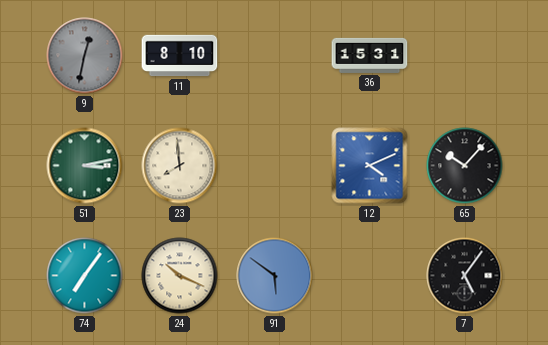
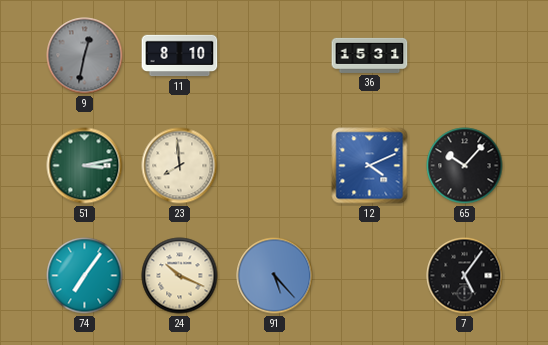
91: 5:51 -> 5:23 (275, 276)
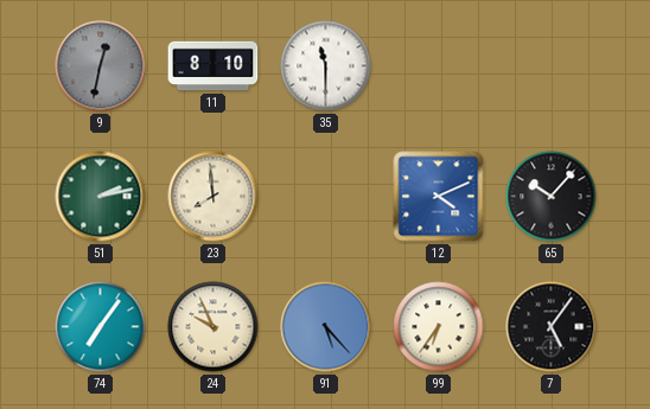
35: none -> 11:30 (326, 66)
36: 15:31 -> none (370, 55)
51: 3:13 -> 2:13 (101, 197)
24: 10:19 -> 9:56 (214, 327)
99: none -> 6:36 (439, 327)
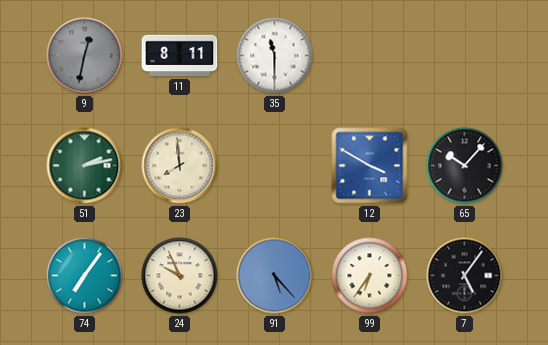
11: 8:10 -> 8:11 (180, 56)
12: 4:11 -> 3:50 (370, 166)
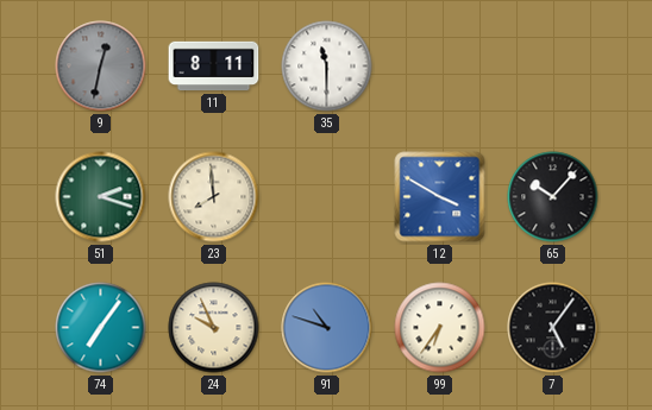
51: 2:13 -> 2:18 (101, 197)
91: 5:23 -> 10:48 (327, 328)
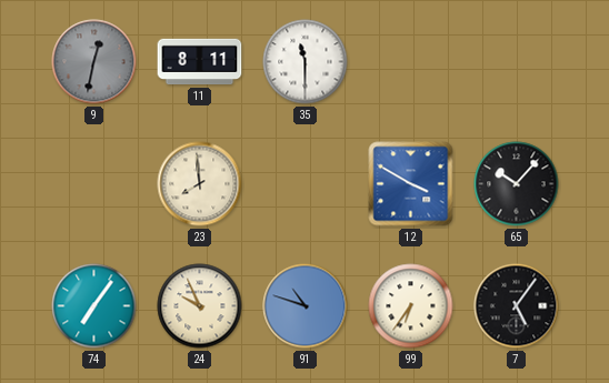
51: 2:18 -> none (101, 197)
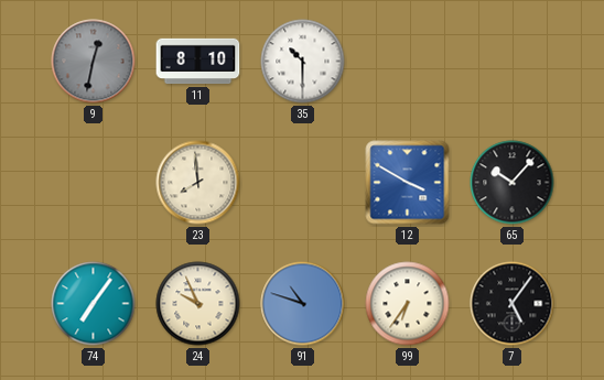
11: 8:11 -> 8:10 (198, 62)
35: 11:30 -> 10:30 (303, 62)
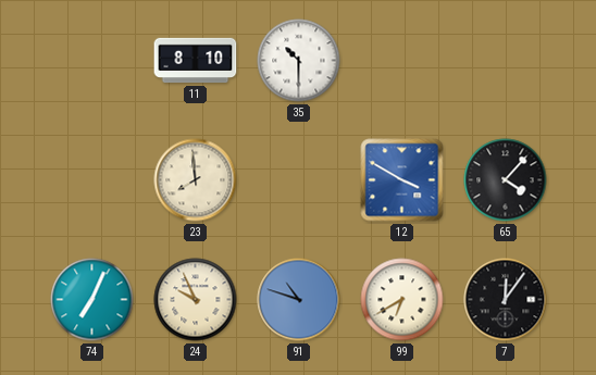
9: 12:32 -> none (94, 62)
65: 10:07 -> 4:07 (506, 180)
74: 7:06 -> 7:04 (92, 300)
99: 6:36 -> 6:40 (402, 300)
7: 5:06 -> 12:06 (506, 300)
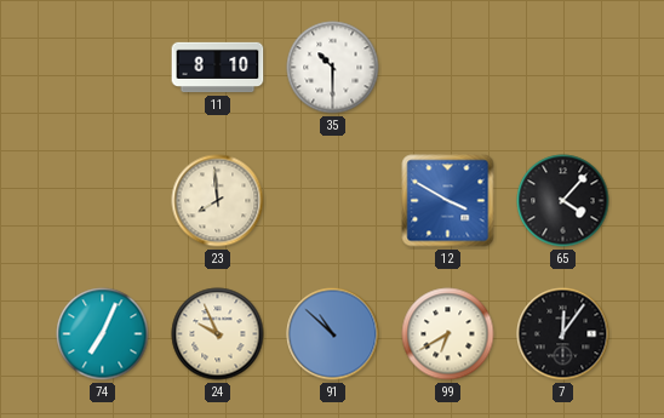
91: 10:48 -> 10:52 (333, 334)
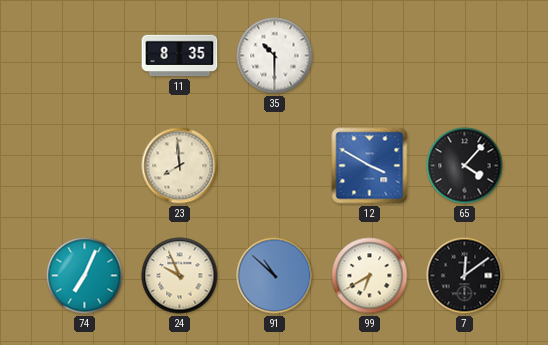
11: 8:10 -> 8:35 (180, 56)
7: 12:06 -> 12:09 (465, 276)
